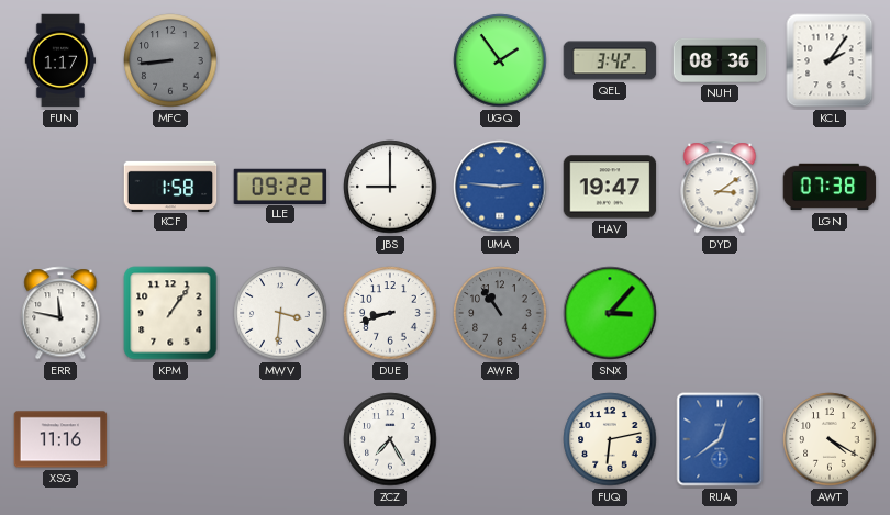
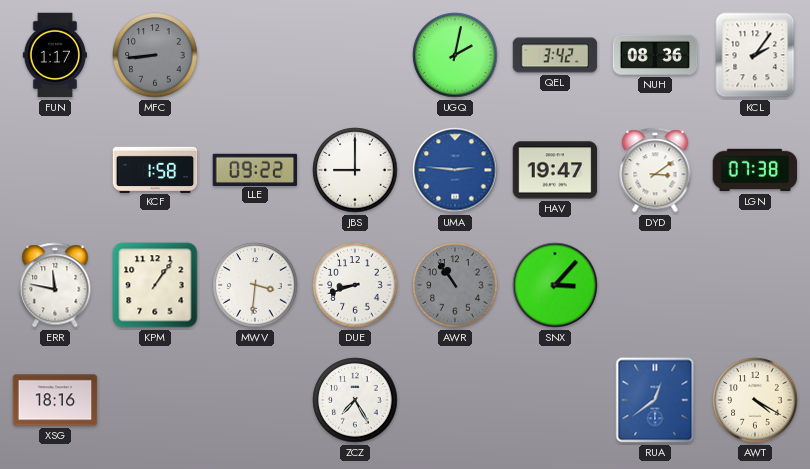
UGQ: 1:54 -> 2:02 (455, 55)
XSG: 11:16 -> 18:16 (55, 400)
FUQ: 6:13 -> none (610, 439)
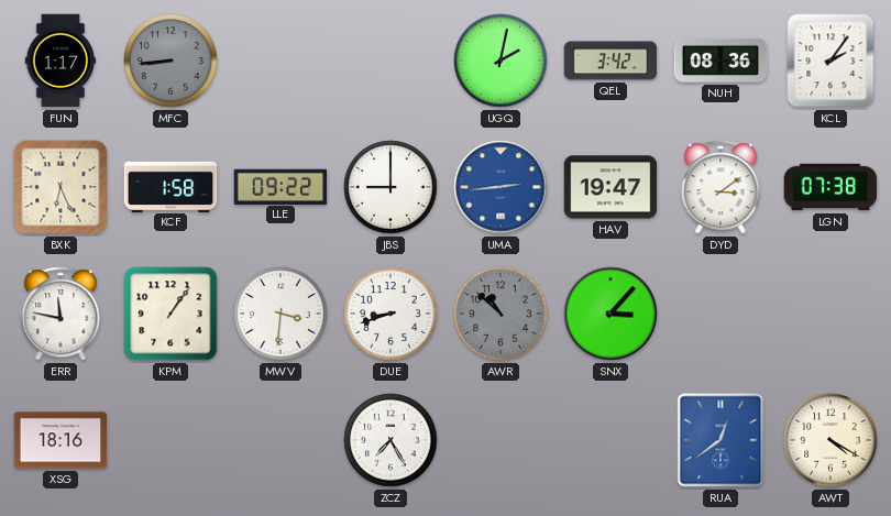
BXK: none -> 6:26 (61, 187)
UMA: 2:46 -> 2:44 (501, 187)
AWR: 10:54 -> 10:52 (501, 314)
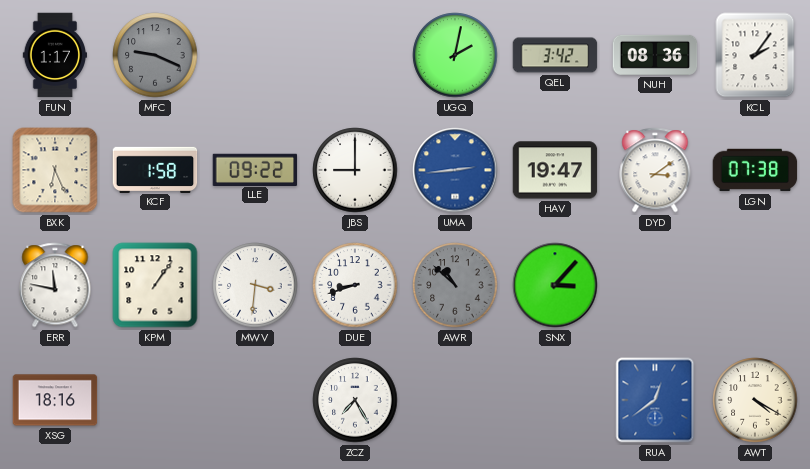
MFC: 8:44 -> 9:19 (155, 55)
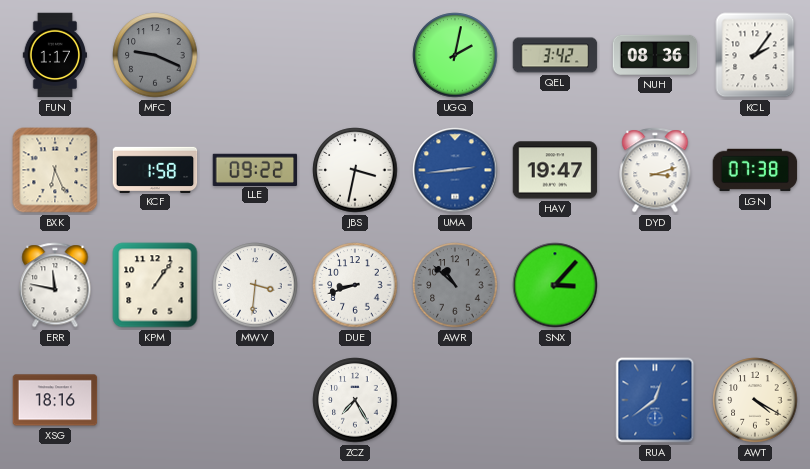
JBS: 9:00 -> 3:32 (355, 170)
DYD: 3:09 -> 3:12 (655, 170)
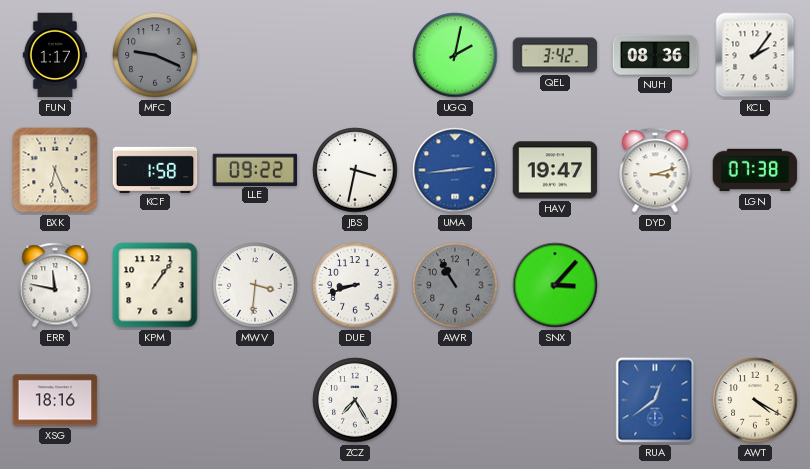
AWR: 10:52 -> 10:55 (455, 285)
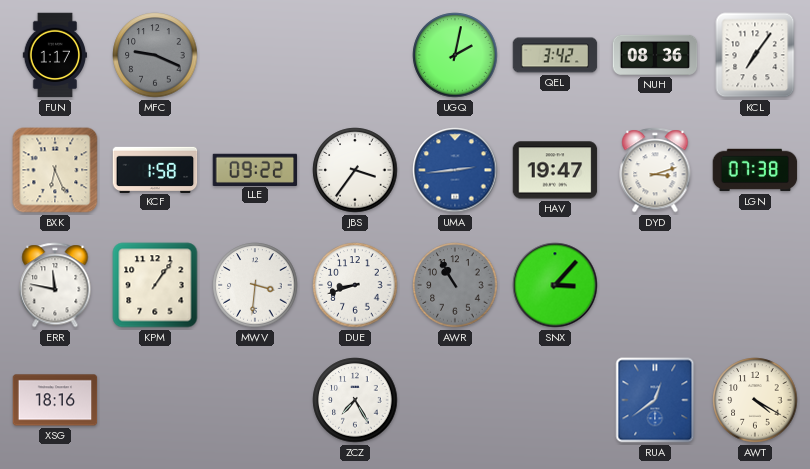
KCL: 2:06 -> 7:06 (755, 55)
JBS: 3:32 -> 3:36 (355, 170)
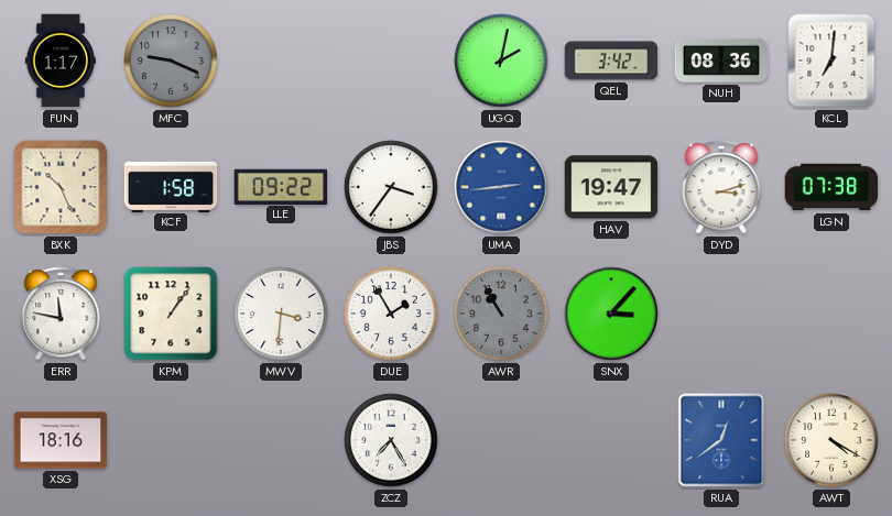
KCL: 7:06 -> 7:01 (831, 61)
BXK: 6:26 -> 10:26 (61, 187)
DUE: 8:42 -> 1:55 (391, 314)
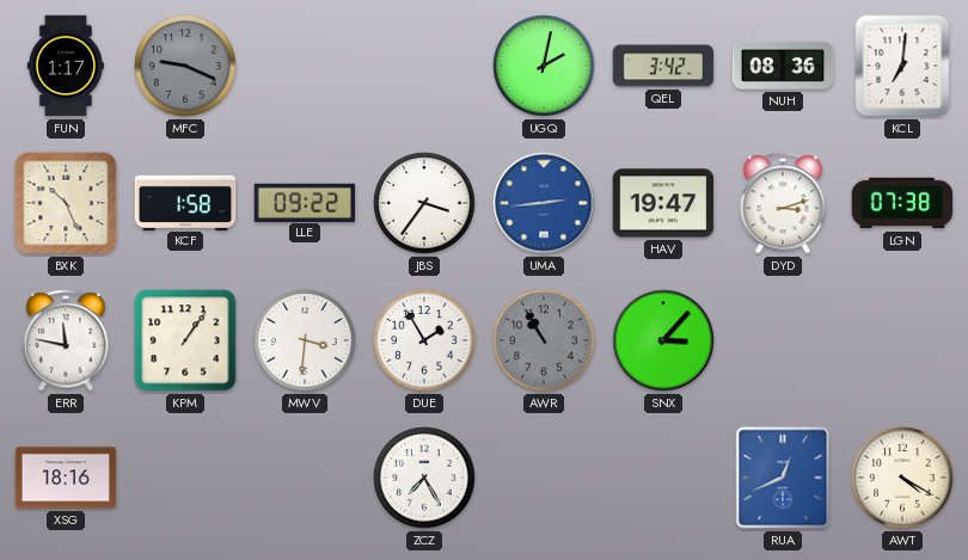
RUA: 12:39 -> 12:41 (783, 478)
